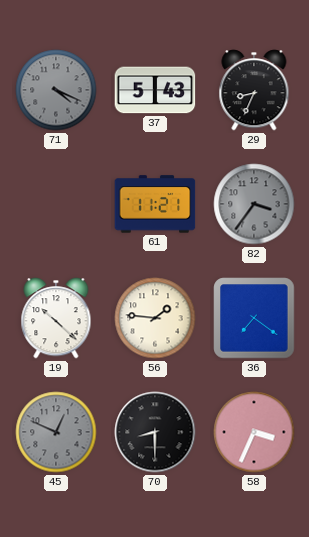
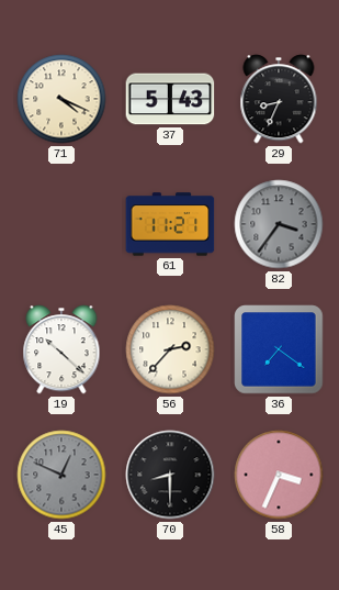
71 dial: grey -> cream (61, 99)
56: 1:46 -> 2:37 (170, 349)
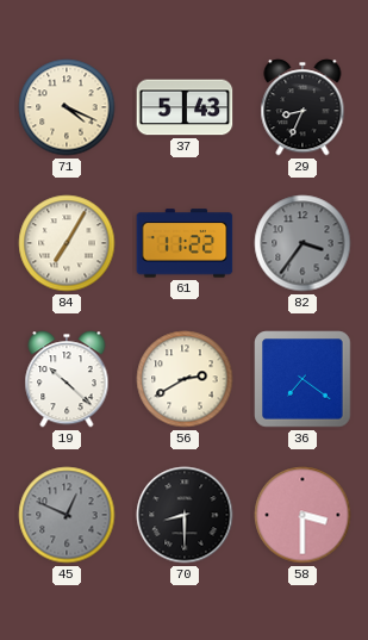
84: none -> 7:05 (67, 243)
61: 11:21 -> 11:22 (185, 243)
56: 2:37 -> 2:40 (185, 379)
58: 3:34 -> 3:30 (302, 515)
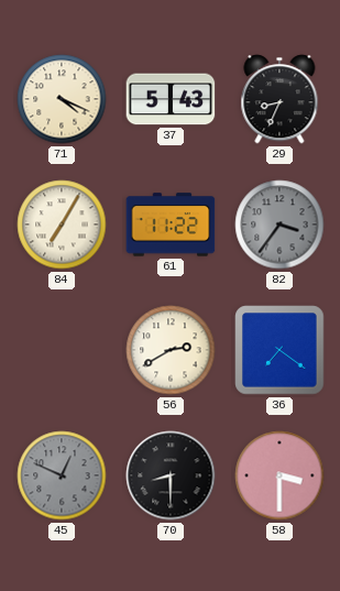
19: 10:22 -> none (67, 379)
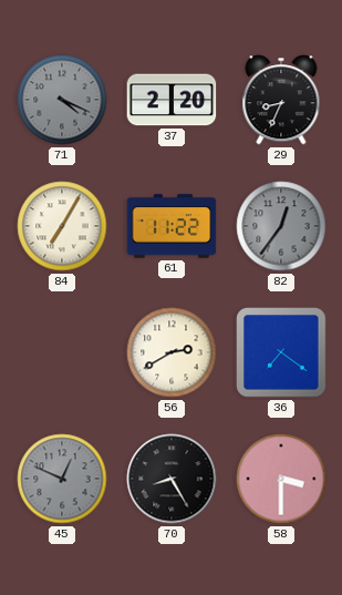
71 dial: cream -> grey (62, 100)
37: 5:43 -> 2:20 (172, 100)
82: 3:36 -> 12:36 (281, 226)
70: 8:30 -> 8:25 (172, 479)
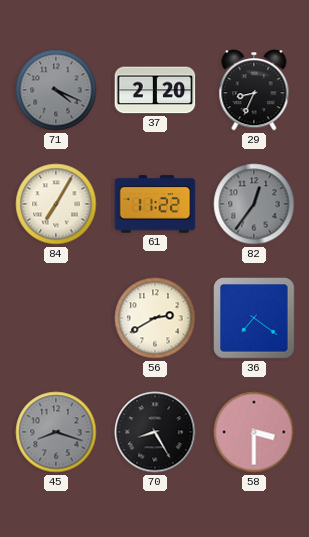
45: 12:49 -> 8:18 (56, 432)
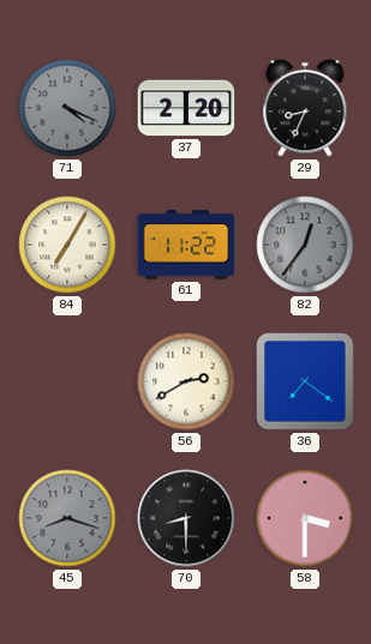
70: 8:25 -> 8:30 (186, 518)
